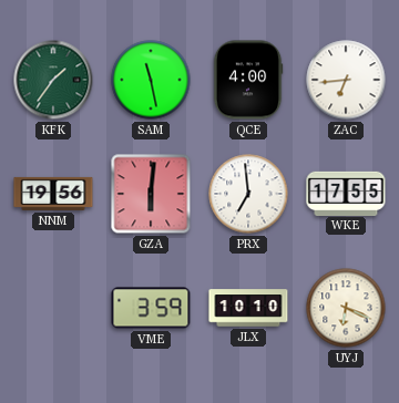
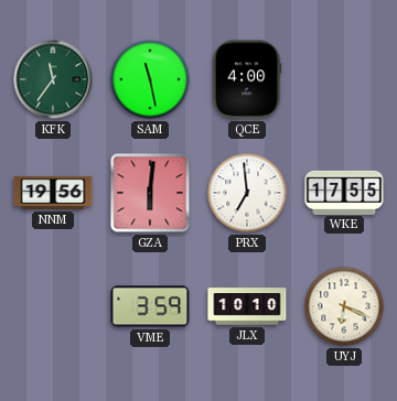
KFK: 1:36 -> 11:36 (53, 79)
ZAC: 6:44 -> none (346, 80)
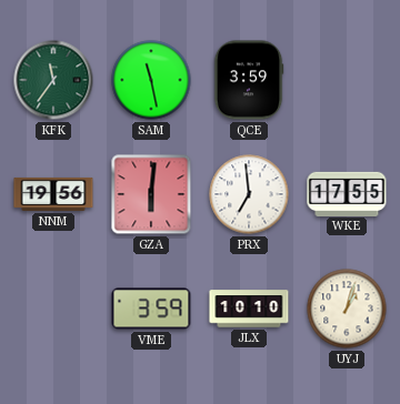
QCE: 4:00 -> 3:59 (249, 80)
UYJ: 6:19 -> 1:03 (347, 309)
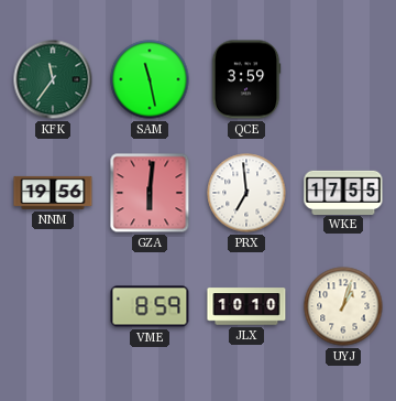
VME: 3:59 -> 8:59 (150, 306)
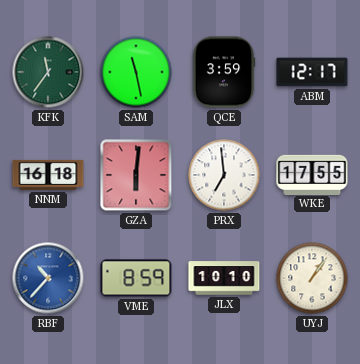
ABM: none -> 12:17 (312, 72)
NNM: 19:56 -> 16:18 (48, 175)
RBF: none -> 10:37 (48, 278)
UYJ: 1:03 -> 1:06 (312, 278)
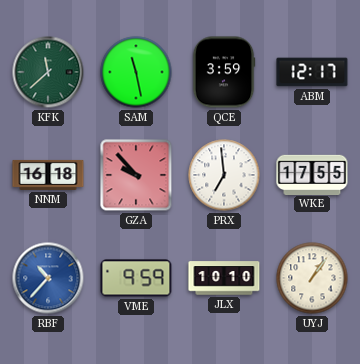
KFK: 11:36 -> 11:38 (48, 72)
GZA: 6:01 -> 9:53 (136, 175)
VME: 8:59 -> 9:59 (136, 278)
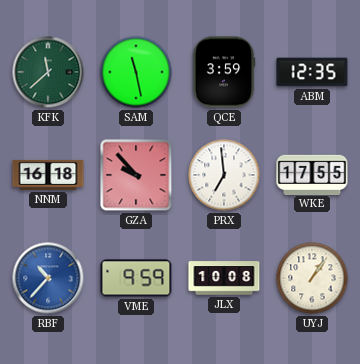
ABM: 12:17 -> 12:35 (312, 72)
JLX: 10:10 -> 10:08 (224, 278)
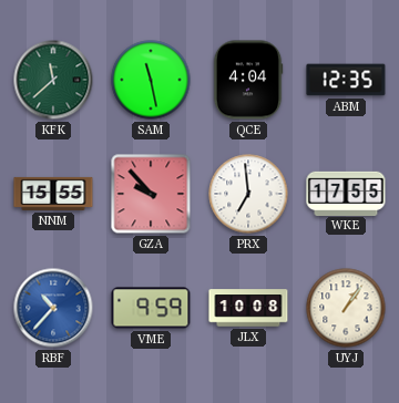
QCE: 3:59 -> 4:04 (248, 80)
NNM: 16:18 -> 15:55 (53, 194)
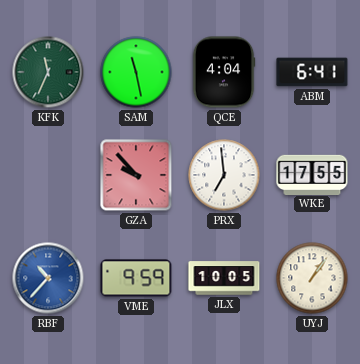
KFK: 11:38 -> 11:34 (48, 72)
ABM: 12:35 -> 6:41 (312, 72)
NNM: 15:55 -> none (53, 194)
JLX: 10:08 -> 10:05 (224, 278)
